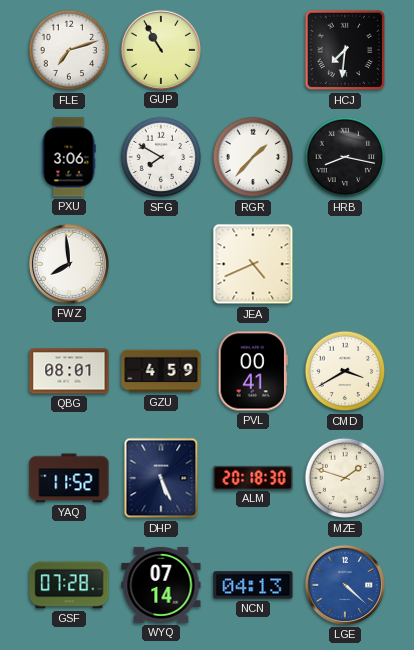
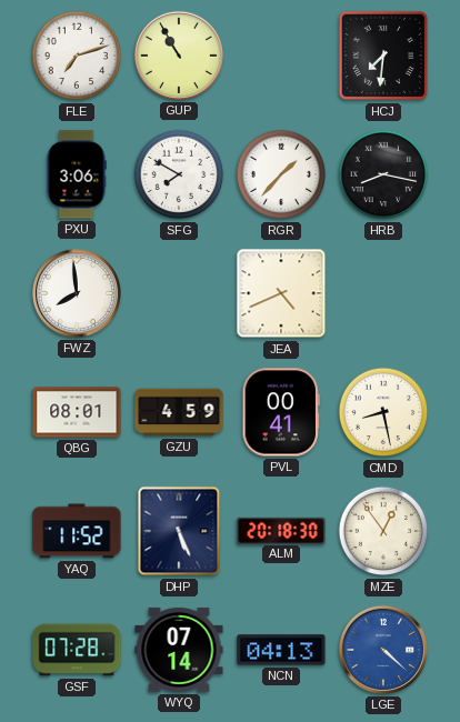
CMD: 3:40 -> 8:28 (383, 412)
MZE: 1:48 -> 12:54 (383, 531)
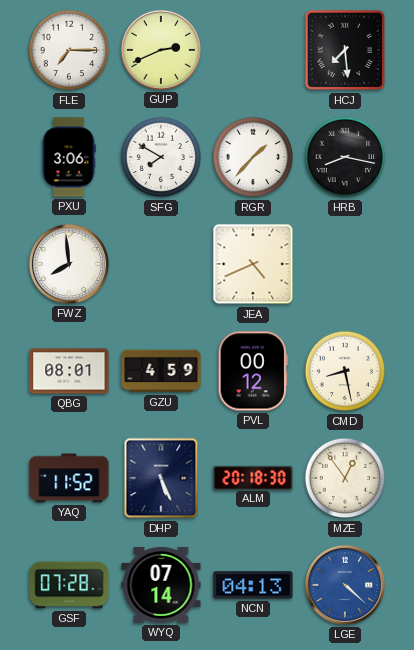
FLE: 7:12 -> 7:15 (69, 50)
GUP: 10:55 -> 2:41 (161, 50)
HCJ: 7:31 -> 7:29 (345, 50)
PVL: 00:41 -> 00:12 (253, 371)
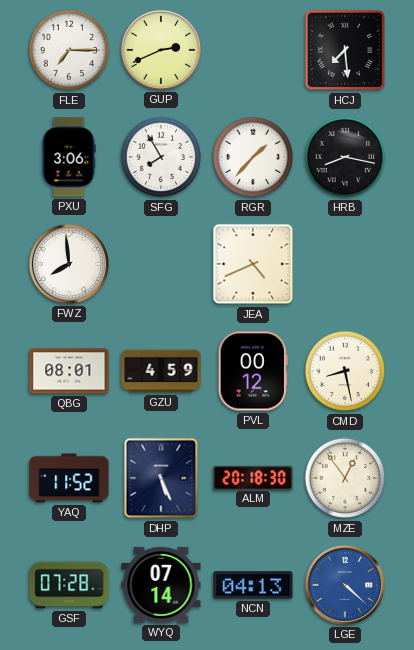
SFG: 7:50 -> 7:55 (161, 157)
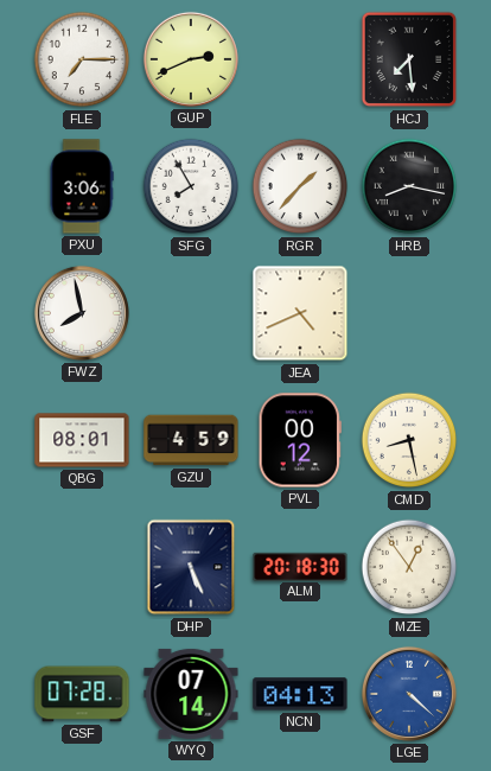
FWZ: 7:59 -> 7:58 (82, 313)
YAQ: 11:52 -> none (69, 478)
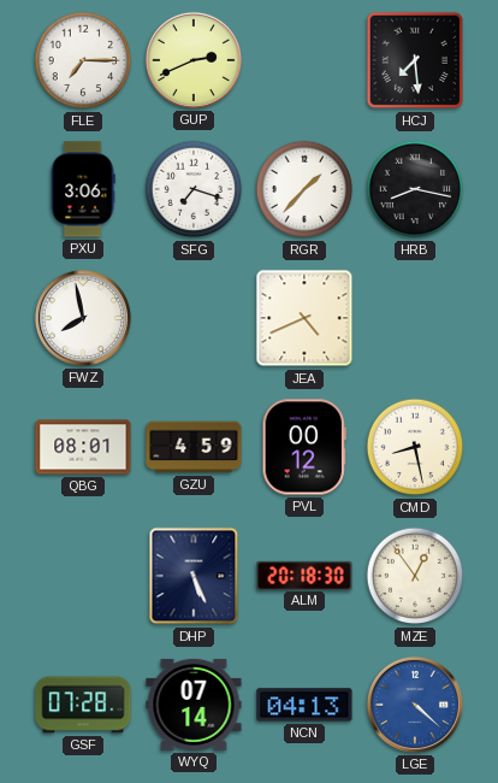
SFG: 7:55 -> 7:18 (194, 189)
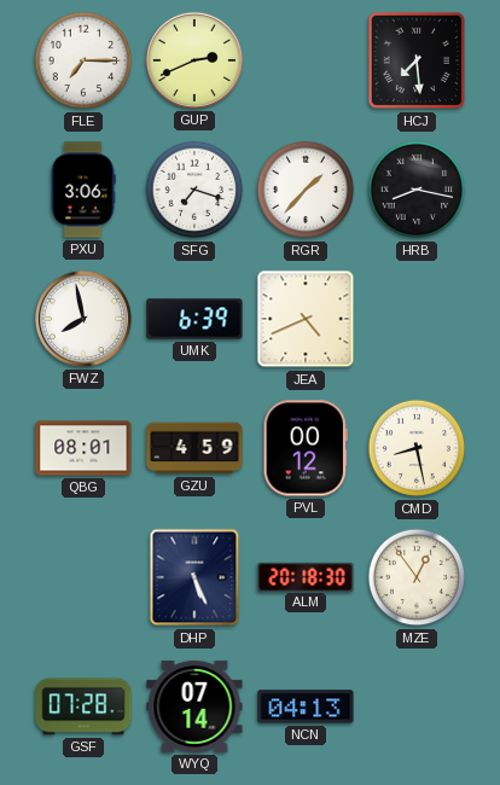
UMK: none -> 6:39 (194, 319)
LGE: 4:22 -> none (415, 705)
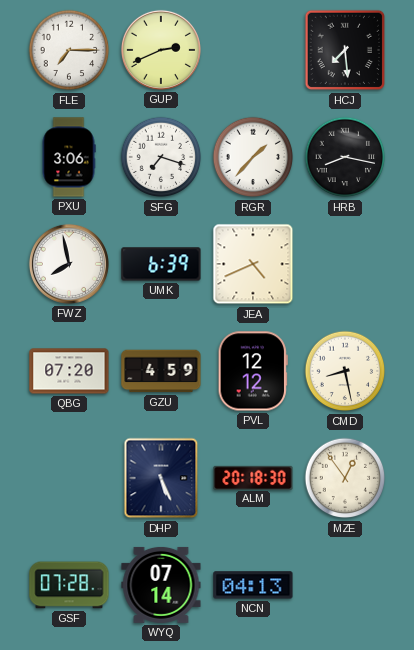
QBG: 08:01 -> 07:20 (69, 371)
PVL: 00:12 -> 12:12 (253, 371)
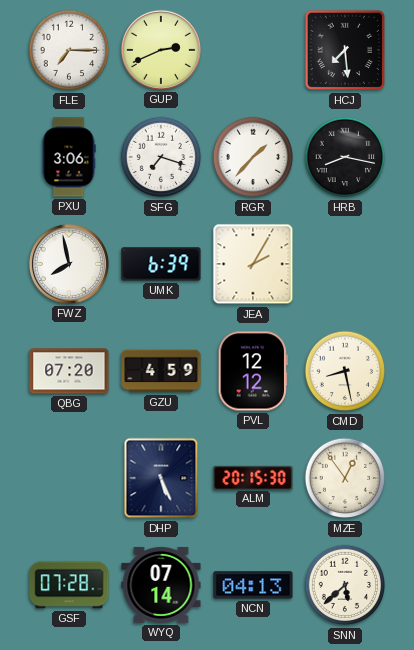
JEA: 4:41 -> 2:05 (253, 264)
ALM: 20:18 -> 20:15 (253, 477)
SNN: none -> 5:38 (345, 585)
